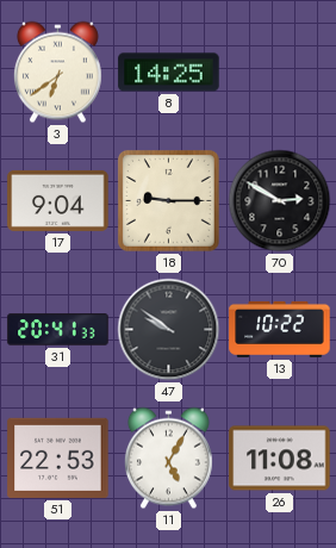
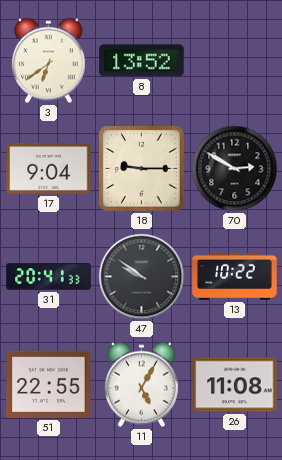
8: 14:25 -> 13:52 (142, 61)
51: 22:53 -> 22:55 (49, 384)
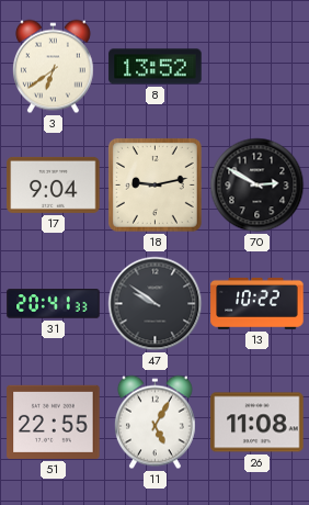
18: 9:15 -> 9:13 (154, 184)
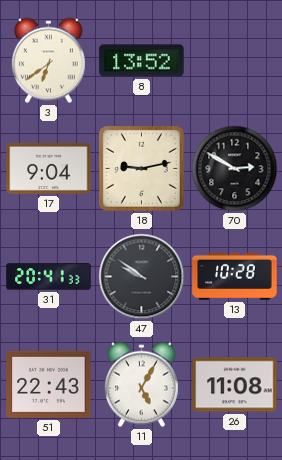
13: 10:22 -> 10:28 (235, 276)
51: 22:55 -> 22:43 (49, 384)
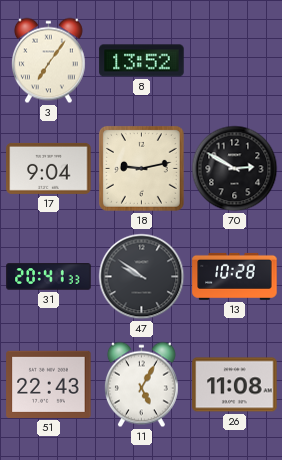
3: 6:39 -> 7:06 (48, 61)
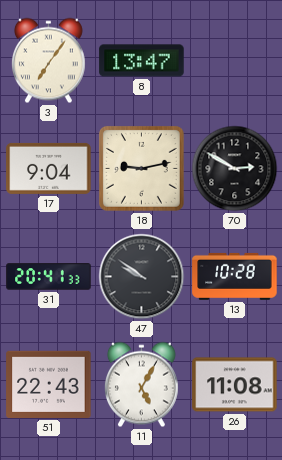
8: 13:52 -> 13:47 (142, 61)
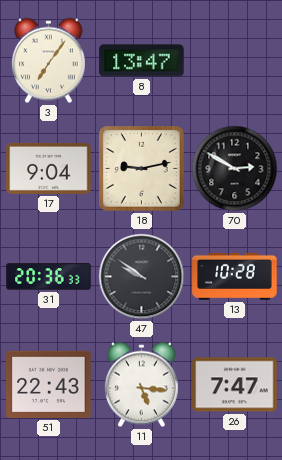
31: 20:41 -> 20:36 (49, 277)
11: 5:05 -> 5:16 (141, 385)
26: 11:08 -> 7:47 (235, 385)
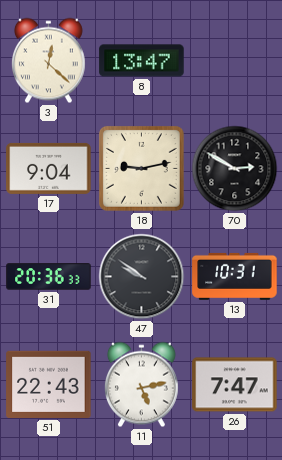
3: 7:06 -> 12:22 (48, 61)
13: 10:28 -> 10:31 (235, 276)
11: 5:16 -> 5:13 (141, 385)
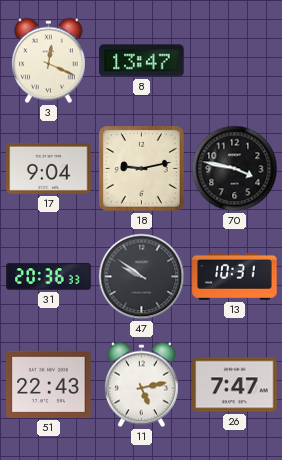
3: 12:22 -> 12:19 (48, 61)
70: 2:50 -> 3:47 (235, 169)
